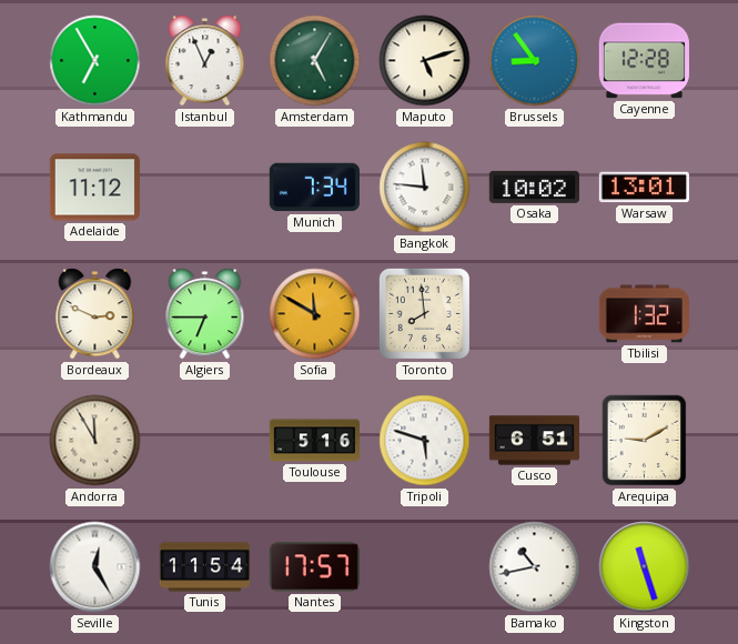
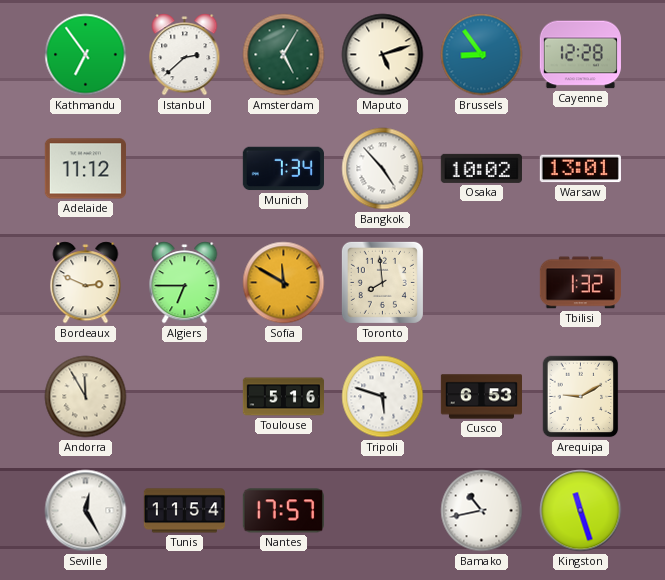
Kathmandu: 6:55 -> 6:54 (86, 55)
Istanbul: 12:56 -> 2:38 (185, 55)
Bangkok: 11:46 -> 4:53 (383, 169)
Cusco: 6:51 -> 6:53 (481, 397)
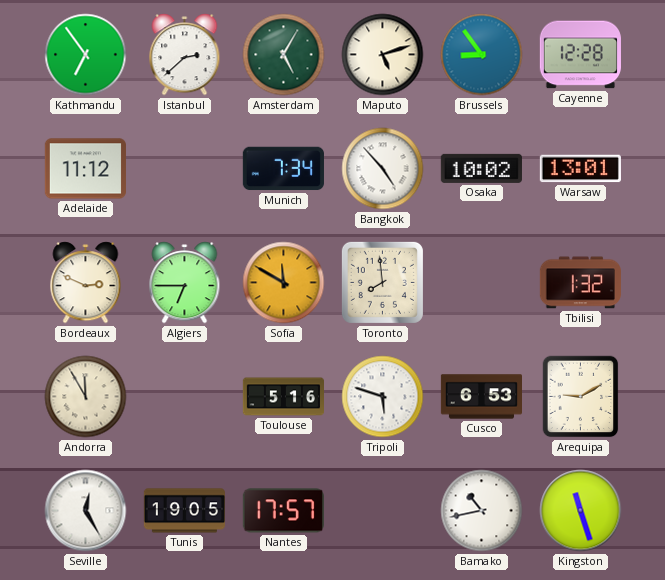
Tunis: 11:54 -> 19:05 (184, 511)
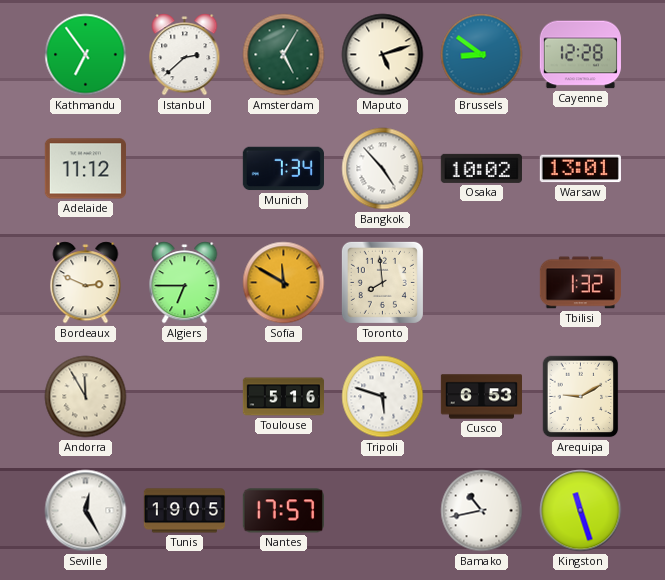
Brussels: 8:54 -> 8:51 (482, 55)
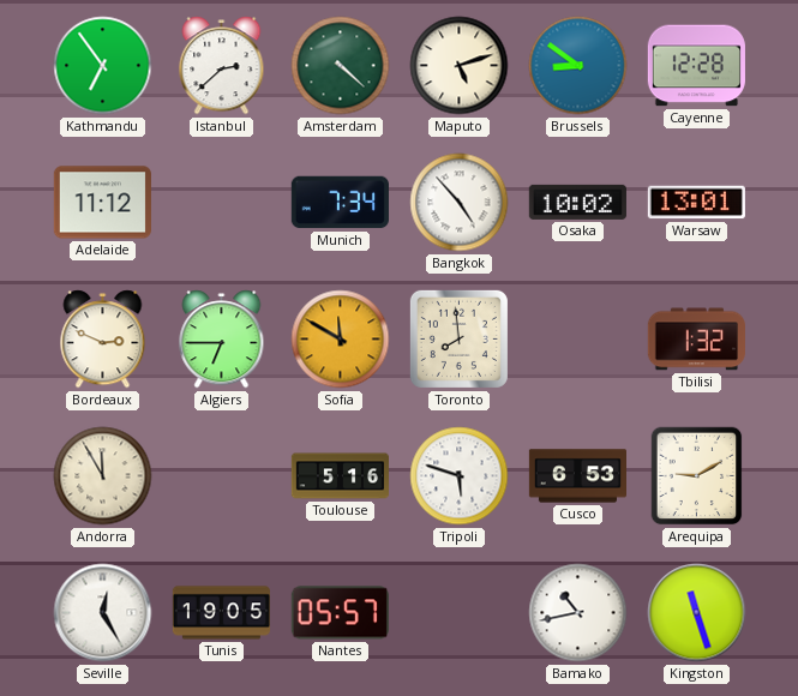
Amsterdam: 5:05 -> 4:22 (341, 66)
Nantes: 17:57 -> 05:57 (340, 613)
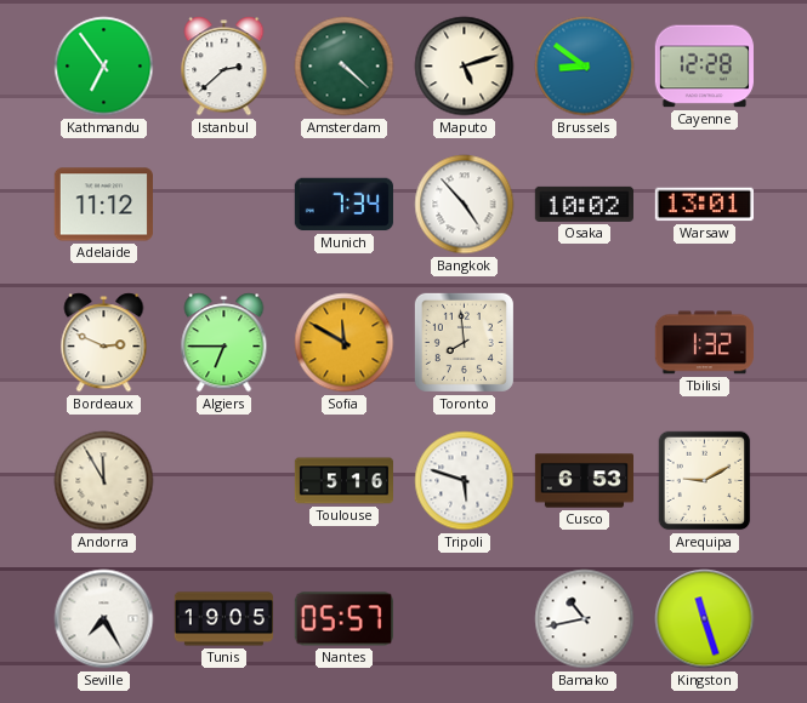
Seville: 12:25 -> 7:25 (104, 619)
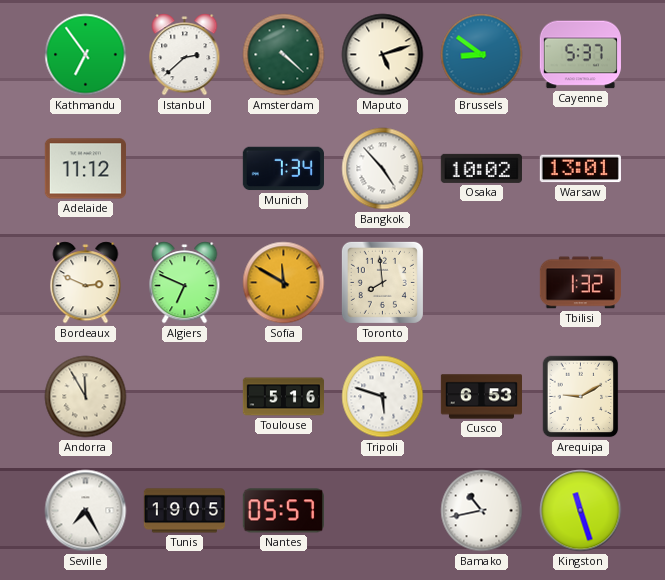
Cayenne: 12:28 -> 5:37 (580, 55)
Algiers: 6:45 -> 6:49 (185, 283)
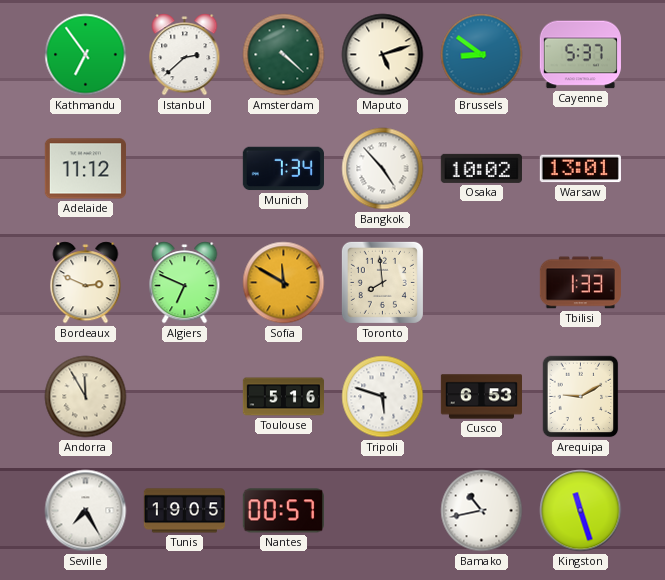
Tbilisi: 1:32 -> 1:33 (580, 283)
Nantes: 05:57 -> 00:57 (283, 511)
